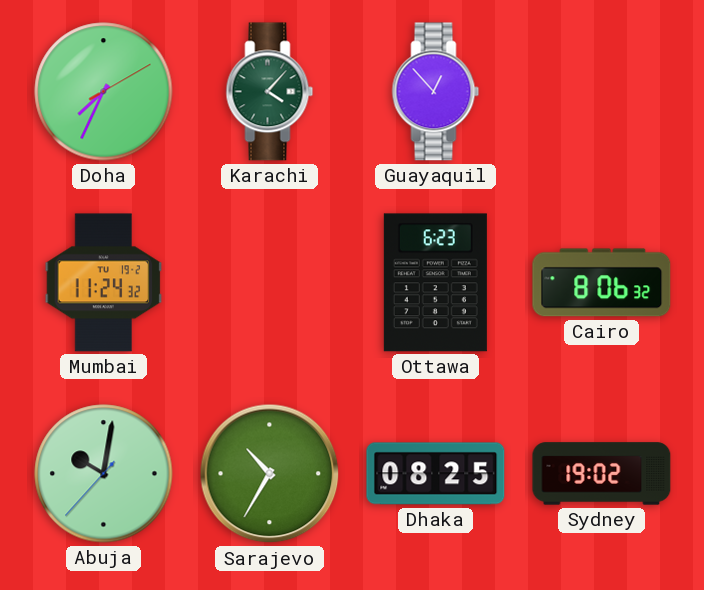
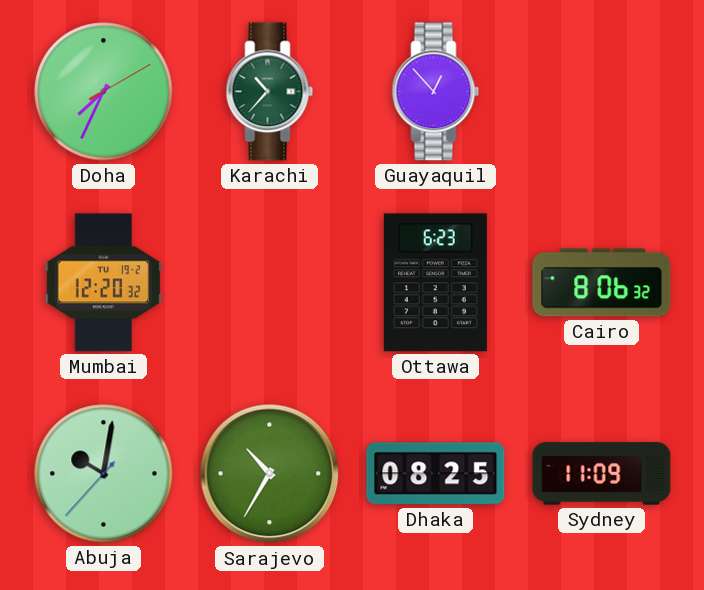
Karachi: 4:07 -> 10:37 (270, 92)
Mumbai: 11:24 -> 12:20 (104, 283)
Sydney: 19:02 -> 11:09 (602, 474)
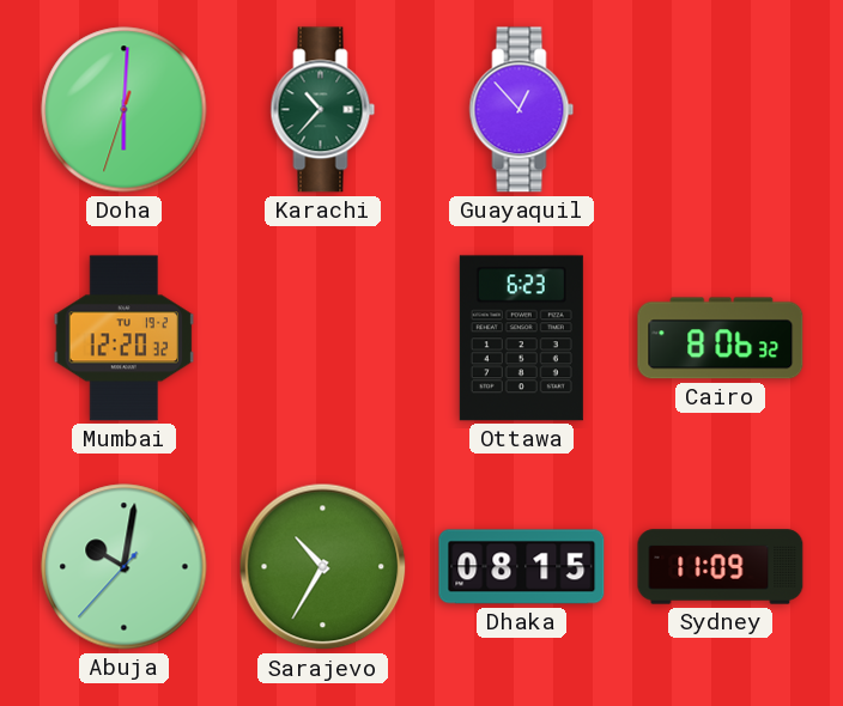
Doha: 7:34 -> 6:00 (125, 110)
Dhaka: 08:25 -> 08:15 (522, 567)
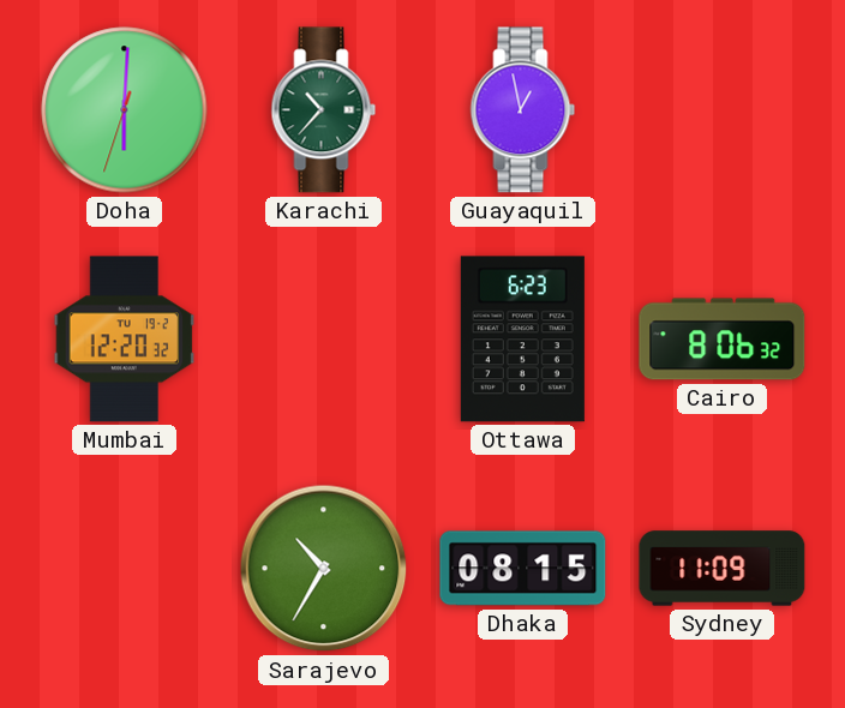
Guayaquil: 12:53 -> 12:58 (523, 110)
Abuja: 10:01 -> none (125, 567)
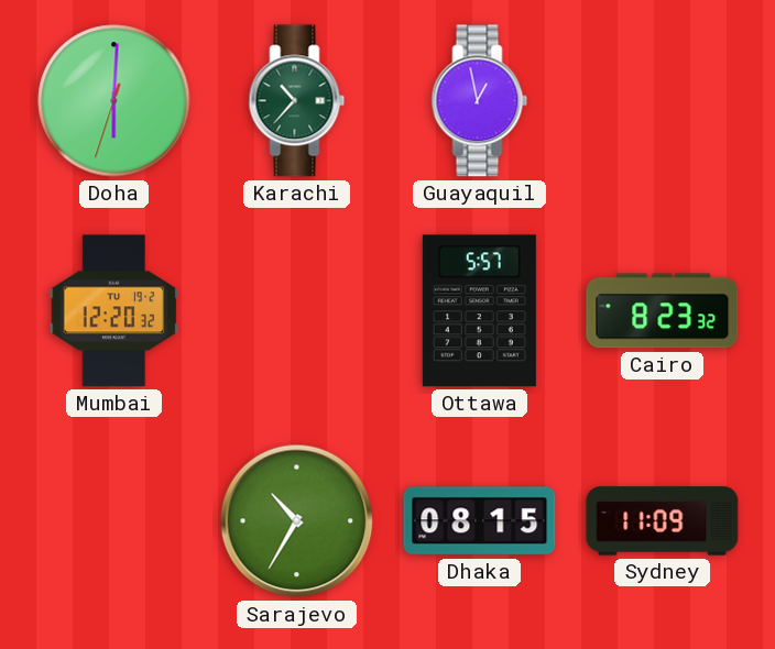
Ottawa: 6:23 -> 5:57 (479, 311)
Cairo: 8:06 -> 8:23 (663, 311)
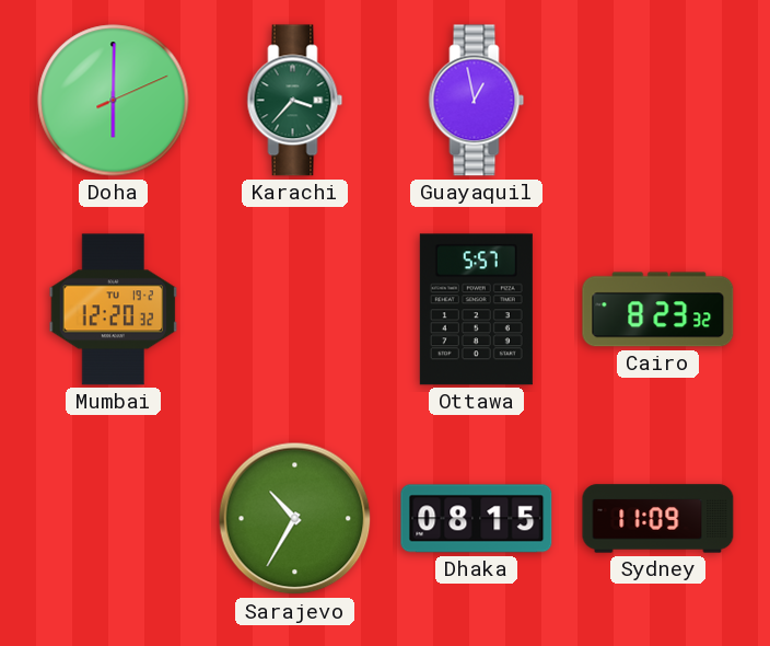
Doha: 6:00:33 -> 6:00:11 (114, 101)
Karachi: 10:37 -> 3:37 (295, 101)
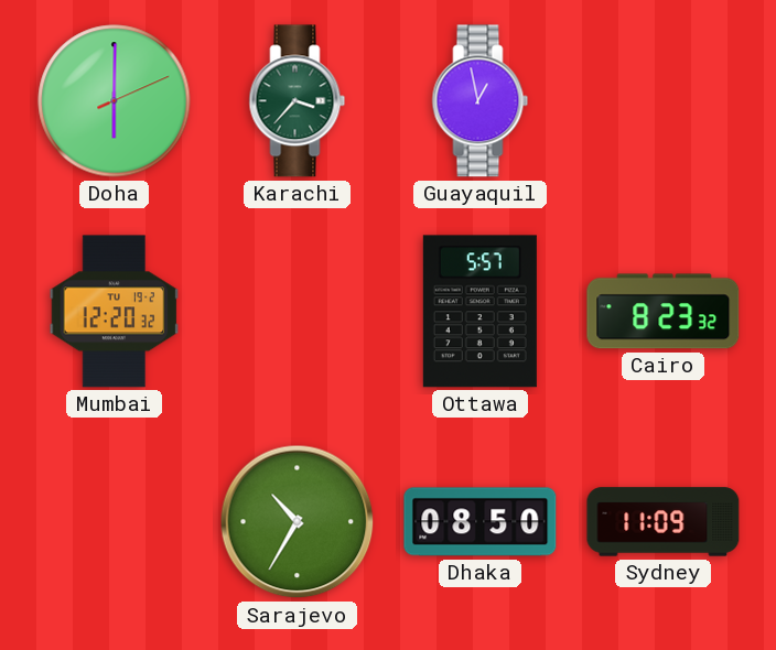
Dhaka: 08:15 -> 08:50 (481, 522)
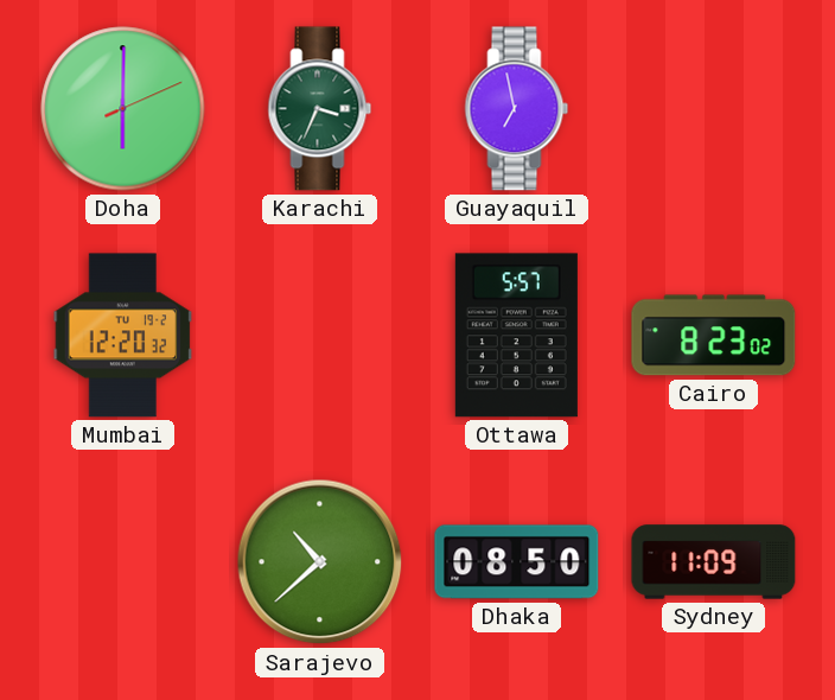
Karachi: 3:37 -> 3:34 (320, 109)
Guayaquil: 12:58 -> 6:58 (517, 109)
Cairo: 8:23:32 -> 8:23:02 (714, 336)
Sarajevo: 10:35 -> 10:38 (320, 562)
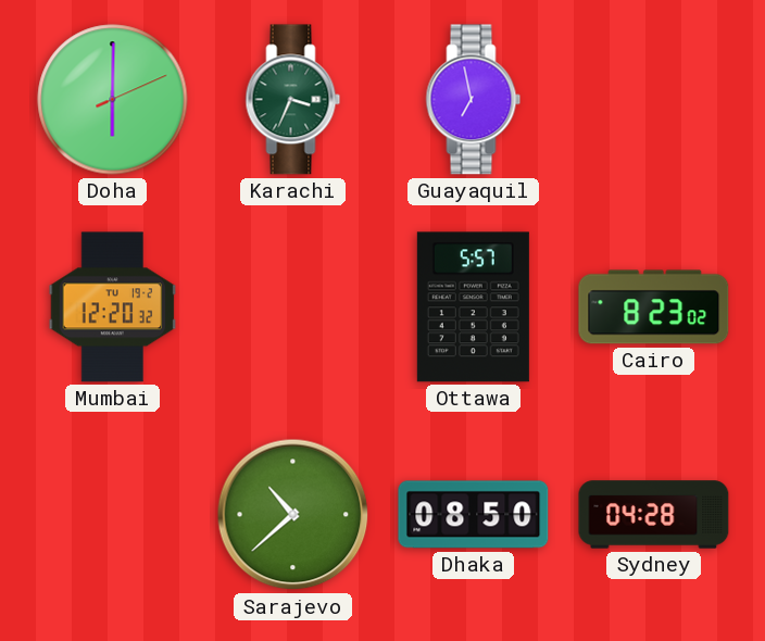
Sydney: 11:09 -> 04:28 (654, 515)
